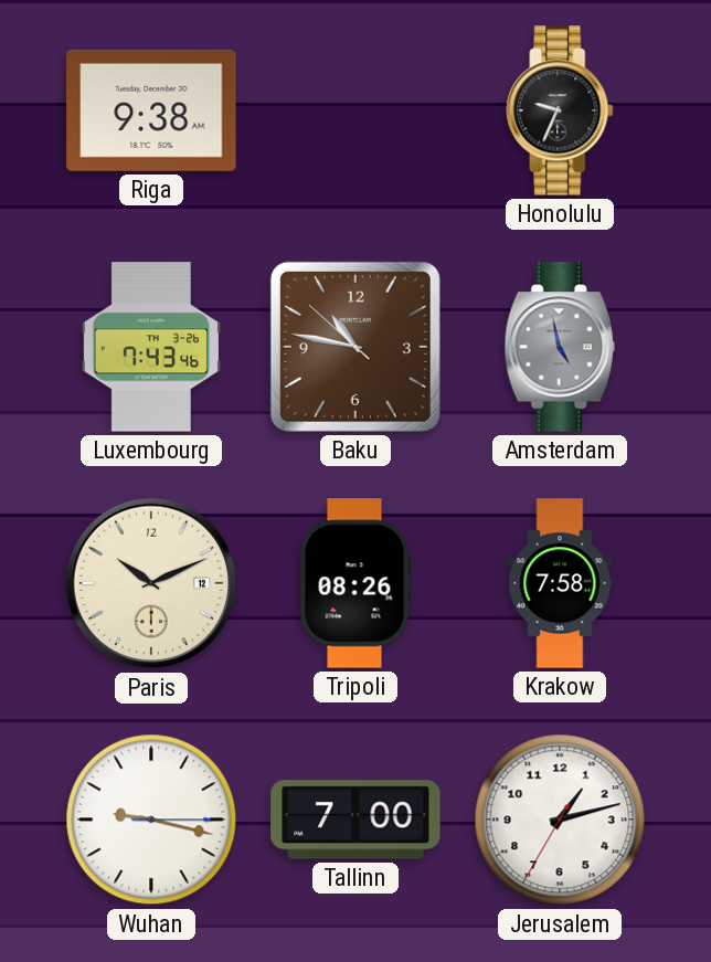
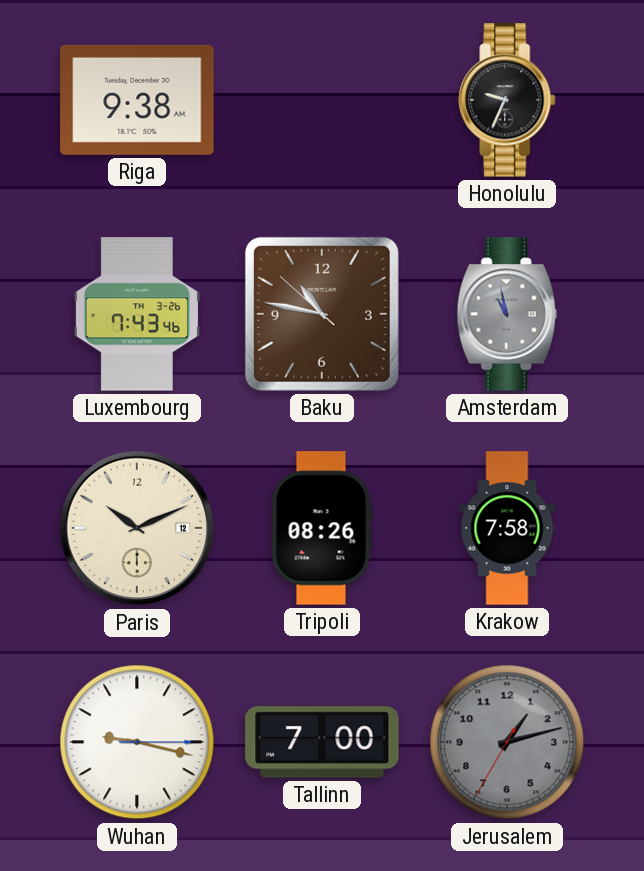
Amsterdam: 4:58 -> 10:58 (507, 314)
Jerusalem dial: white -> grey (507, 742)
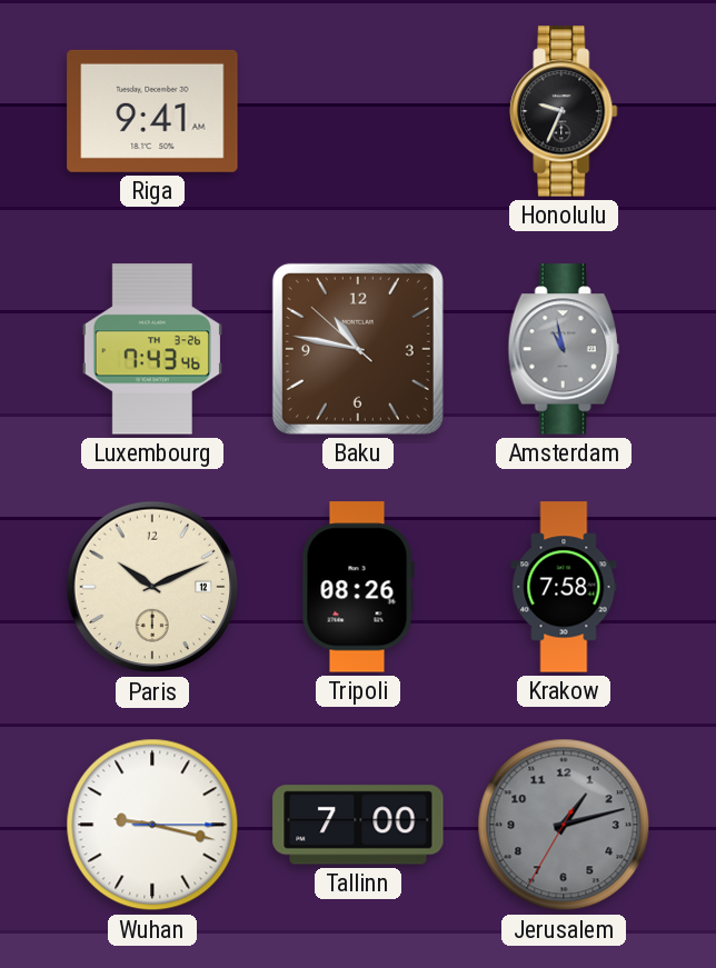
Riga: 9:38 -> 9:41 (152, 111)
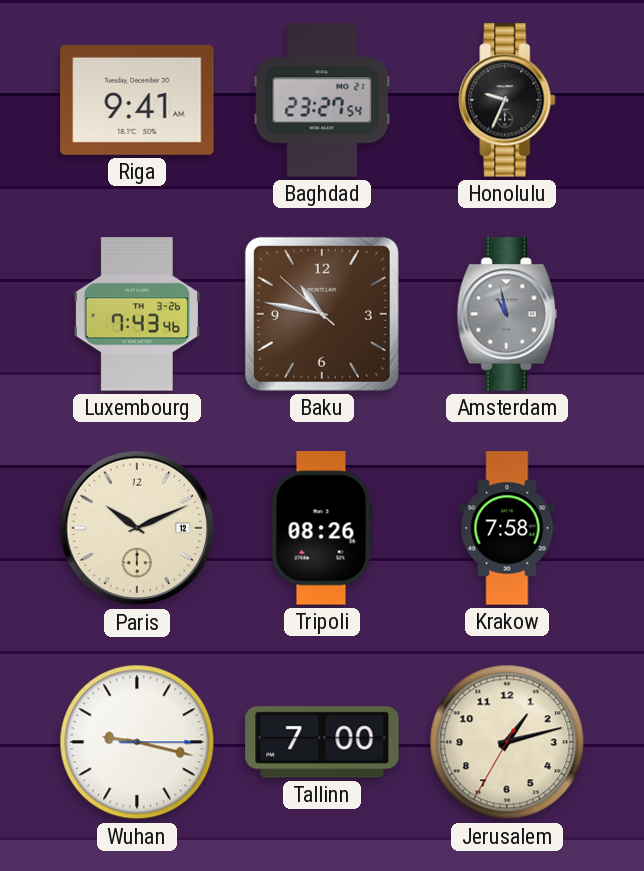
Baghdad: none -> 23:27 (322, 100)
Jerusalem dial: grey -> cream (507, 742)
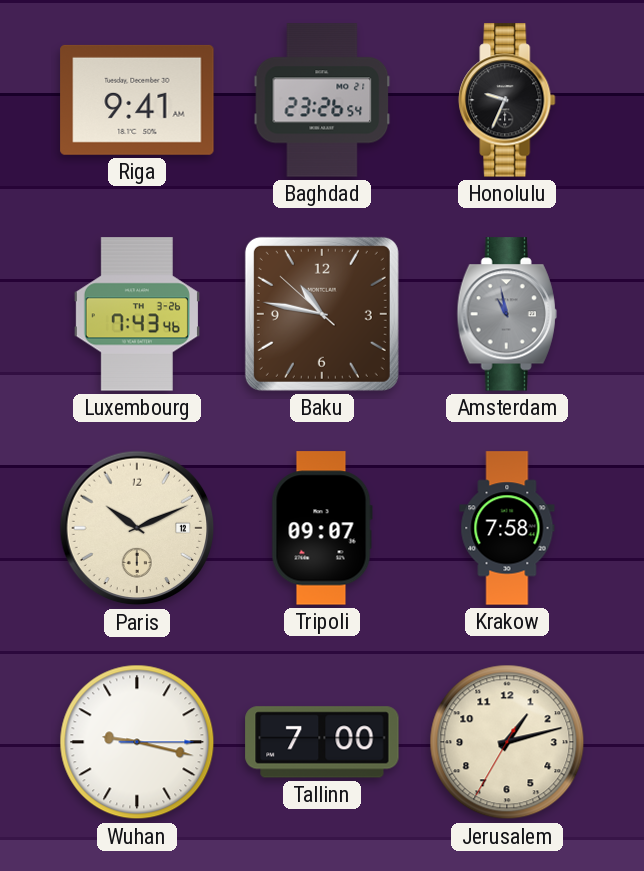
Baghdad: 23:27 -> 23:26 (322, 100)
Tripoli: 08:26 -> 09:07 (322, 528)
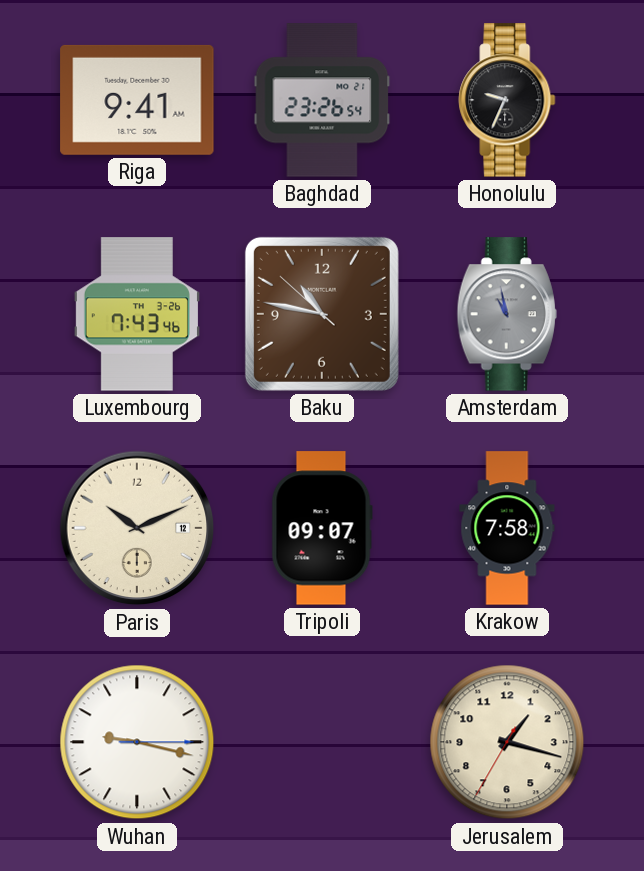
Tallinn: 7:00 -> none (322, 742)
Jerusalem: 1:12 -> 1:17 (507, 742)
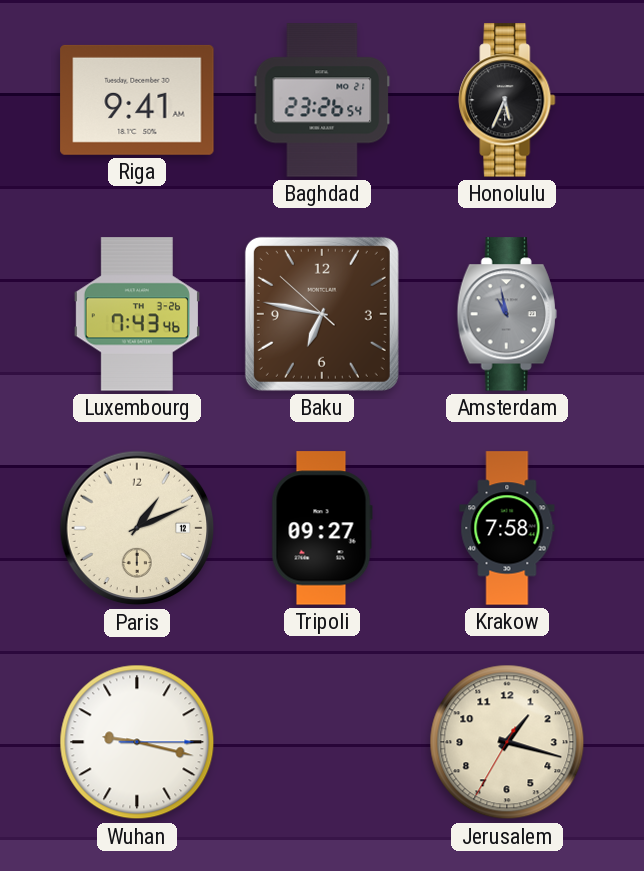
Honolulu: 9:34 -> 5:34 (507, 100)
Baku: 10:46 -> 6:46 (322, 314)
Paris: 10:11 -> 1:11 (137, 528)
Tripoli: 09:07 -> 09:27 (322, 528)
